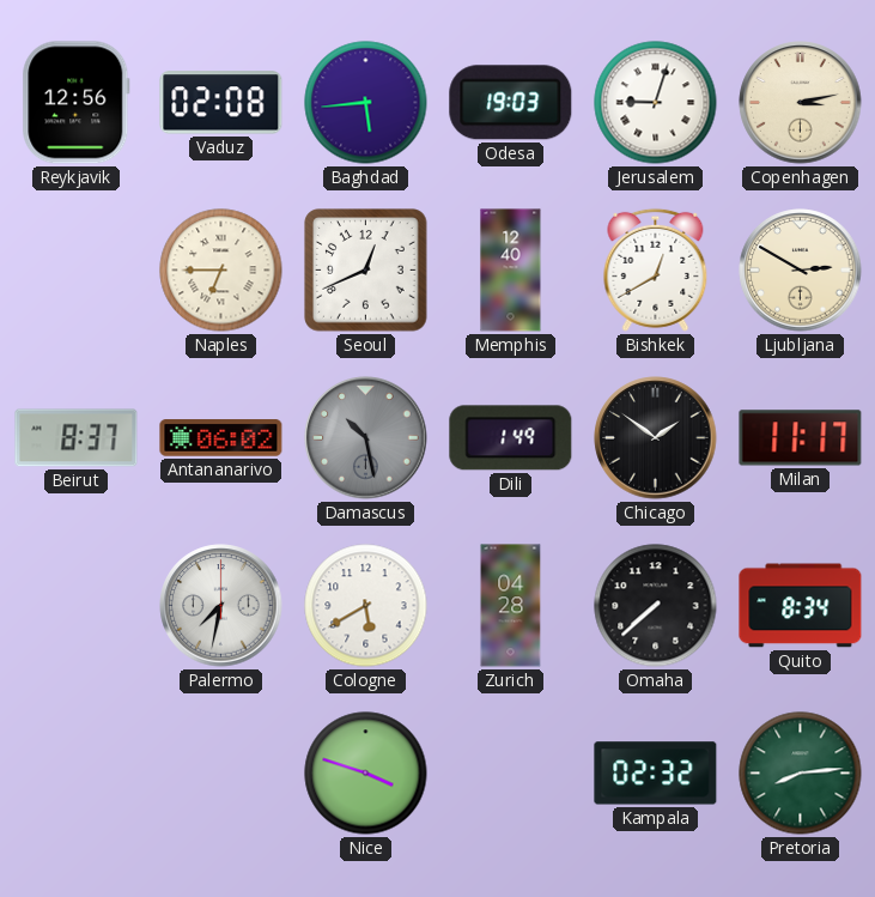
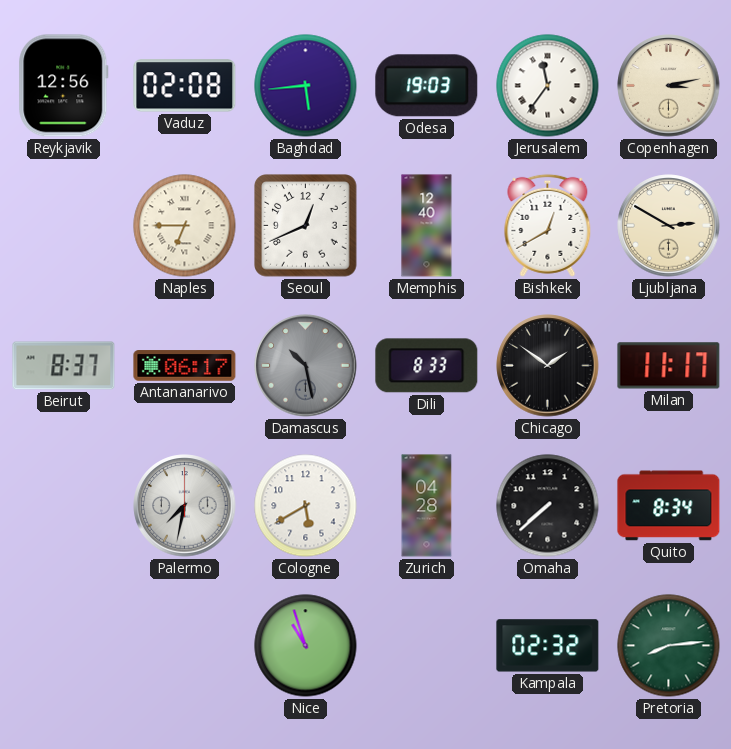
Jerusalem: 9:03 -> 11:36 (548, 86)
Antananarivo: 06:02 -> 06:17 (185, 366)
Dili: 1:49 -> 8:33 (427, 366)
Nice: 3:48 -> 10:57 (306, 646)
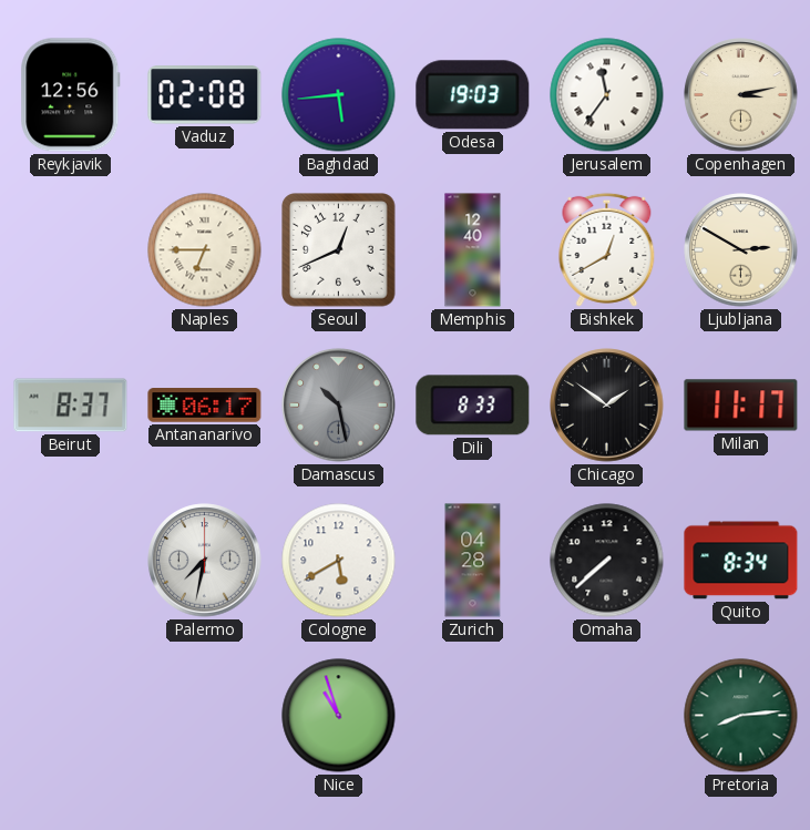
Kampala: 02:32 -> none (548, 646)
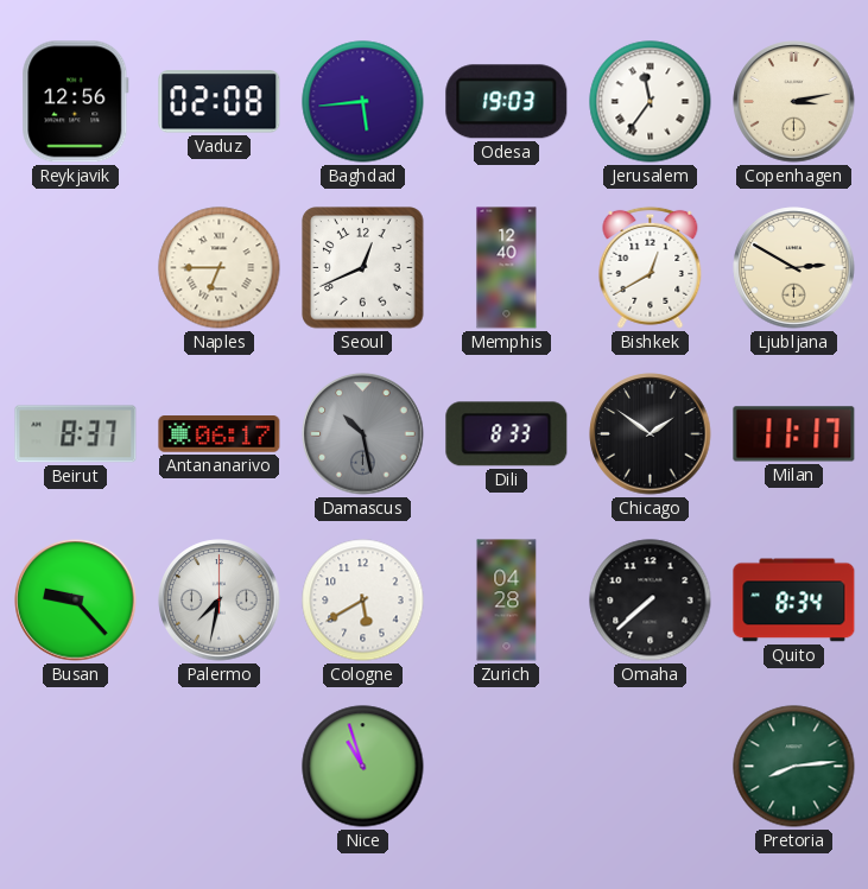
Busan: none -> 9:23 (76, 601)
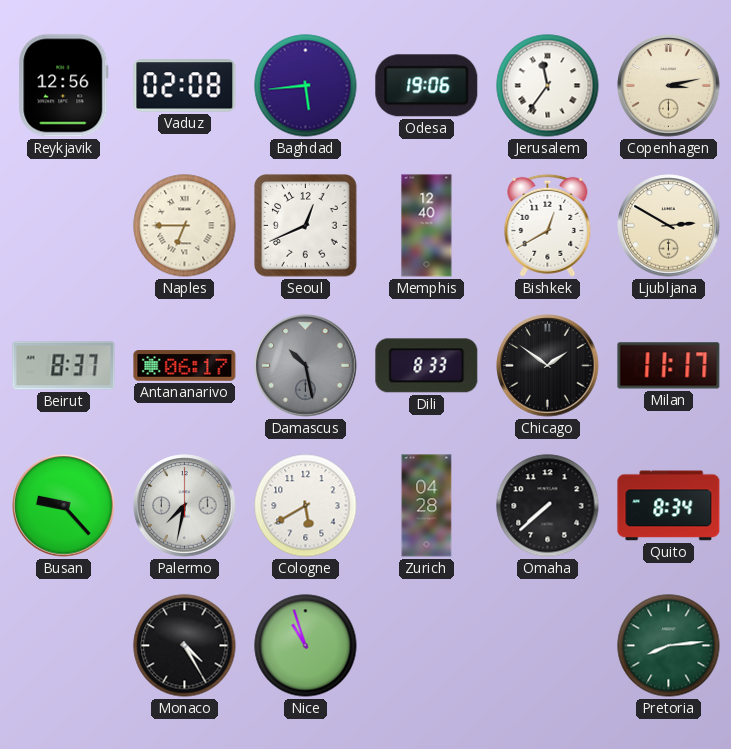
Odesa: 19:03 -> 19:06 (427, 86)
Monaco: none -> 4:25 (185, 646)
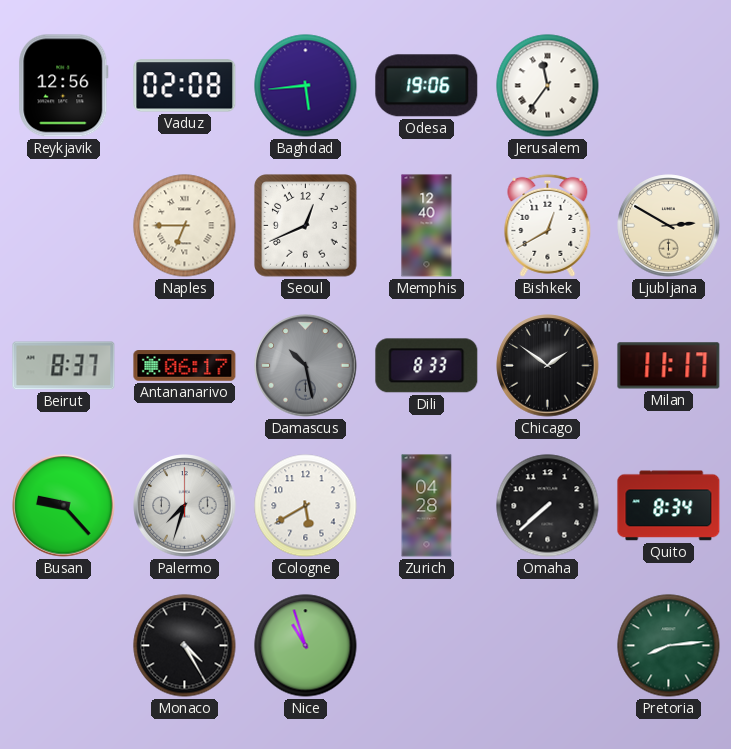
Copenhagen: 3:13 -> none (669, 86)
Palermo: 7:32 -> 7:33 (185, 506)
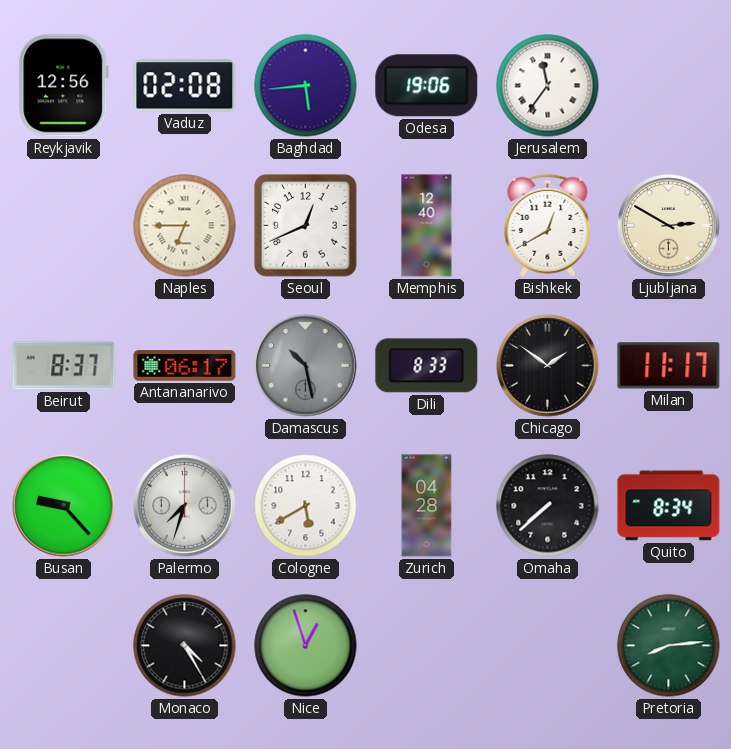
Nice: 10:57 -> 12:57 (306, 646)
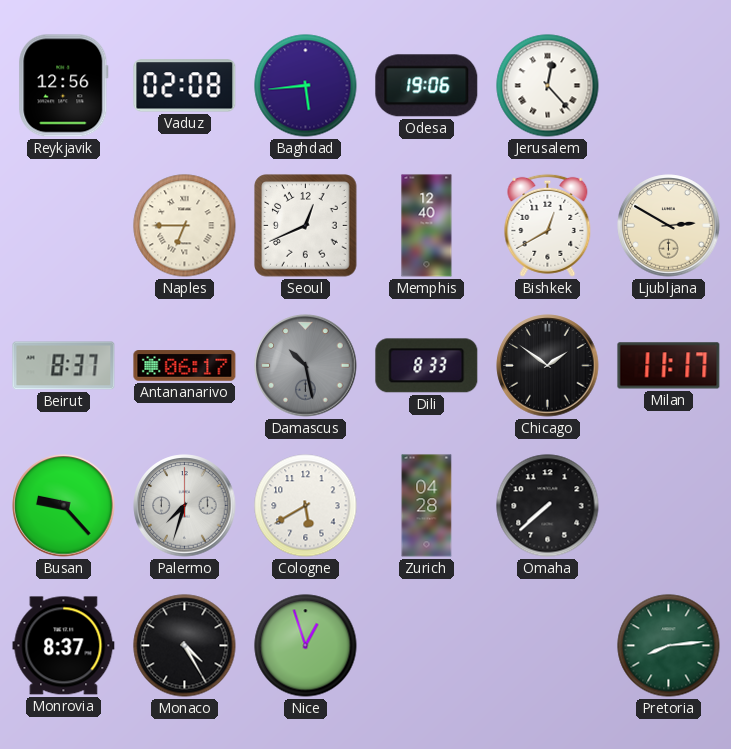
Jerusalem: 11:36 -> 12:23 (548, 86)
Quito: 8:34 -> none (669, 506)
Monrovia: none -> 8:37 (64, 646)
